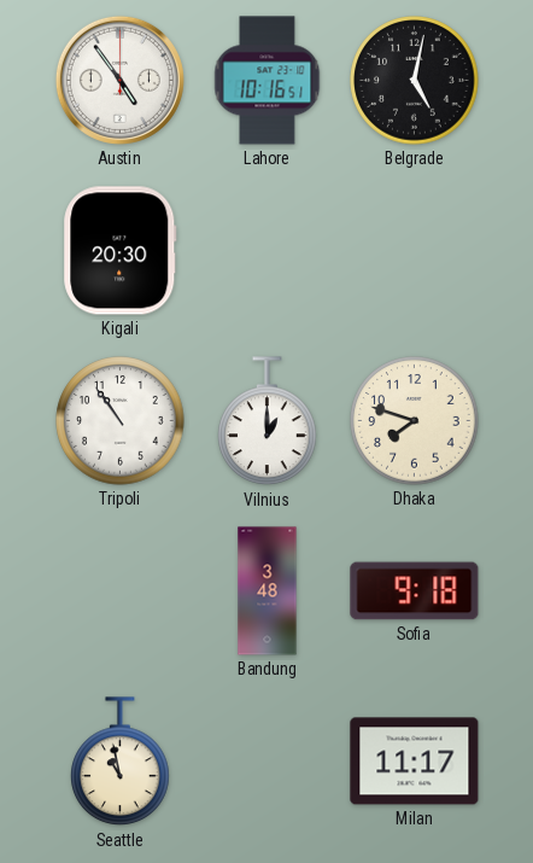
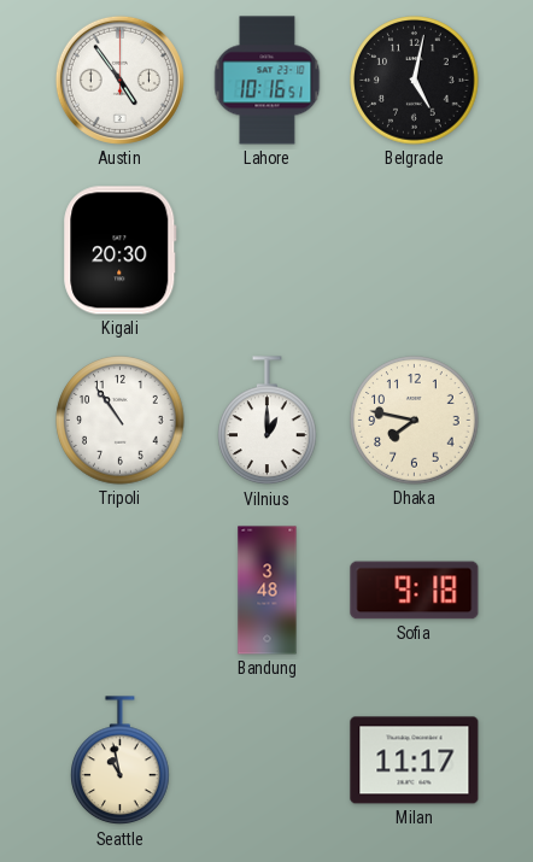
Dhaka: 7:48 -> 7:47 (415, 421)
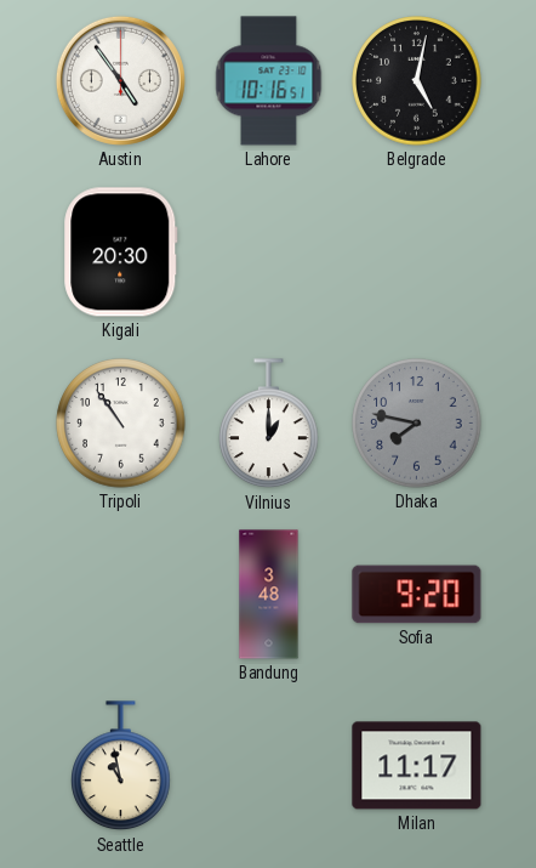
Dhaka dial: cream -> grey (417, 424)
Sofia: 9:18 -> 9:20 (417, 595)
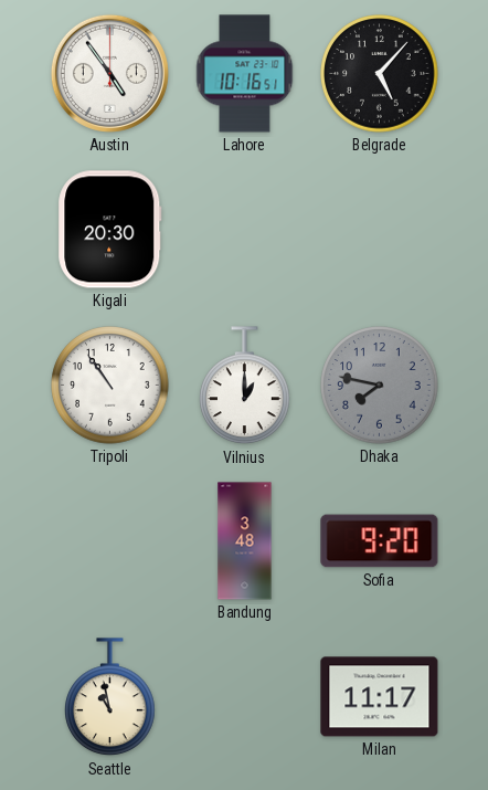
Belgrade: 5:02 -> 5:07 (380, 74)
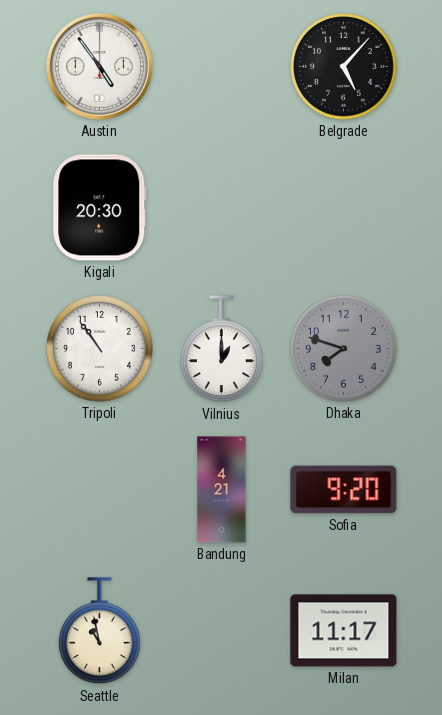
Lahore: 10:16 -> none (245, 74)
Dhaka: 7:47 -> 7:48 (344, 349)
Bandung: 3:48 -> 4:21 (222, 490)
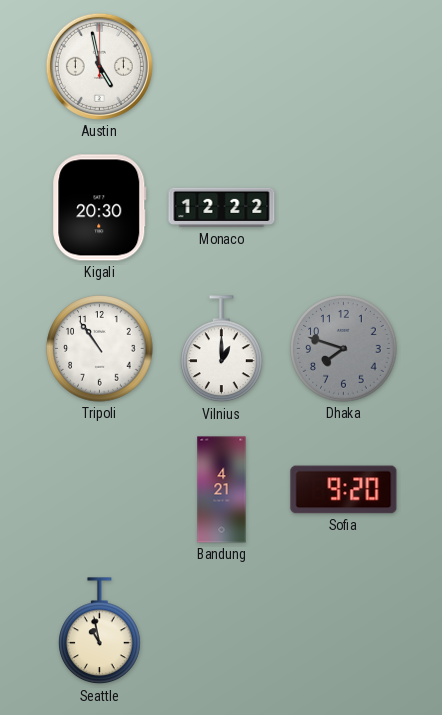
Austin: 4:54 -> 4:58 (99, 66)
Belgrade: 5:07 -> none (344, 67)
Monaco: none -> 12:22 (222, 208)
Milan: 11:17 -> none (344, 631)
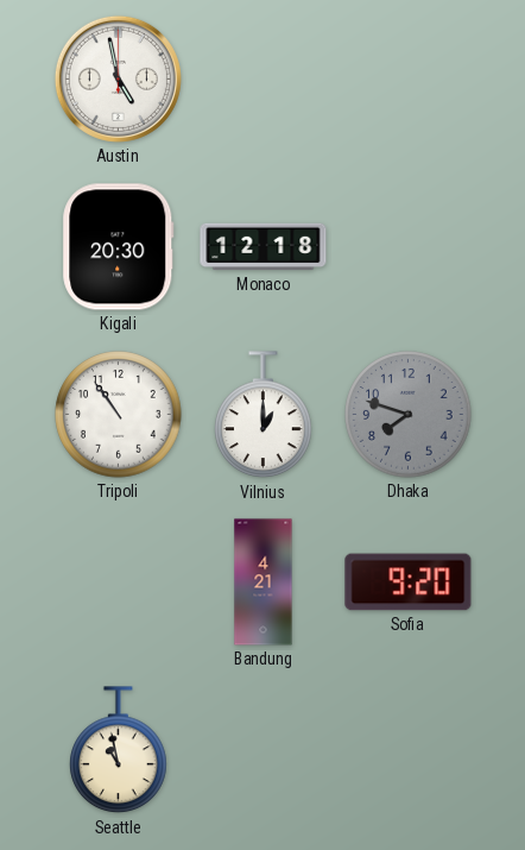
Monaco: 12:22 -> 12:18 (264, 247)
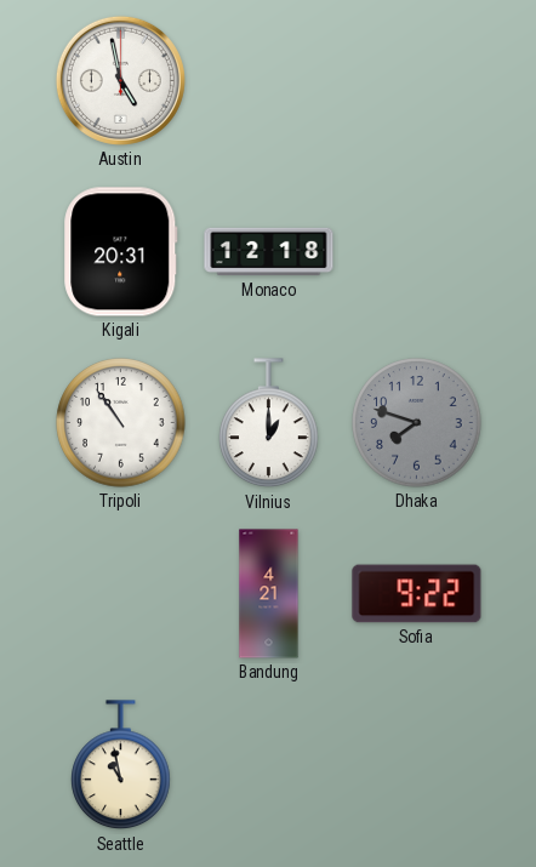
Kigali: 20:30 -> 20:31 (121, 252)
Sofia: 9:20 -> 9:22 (417, 594)
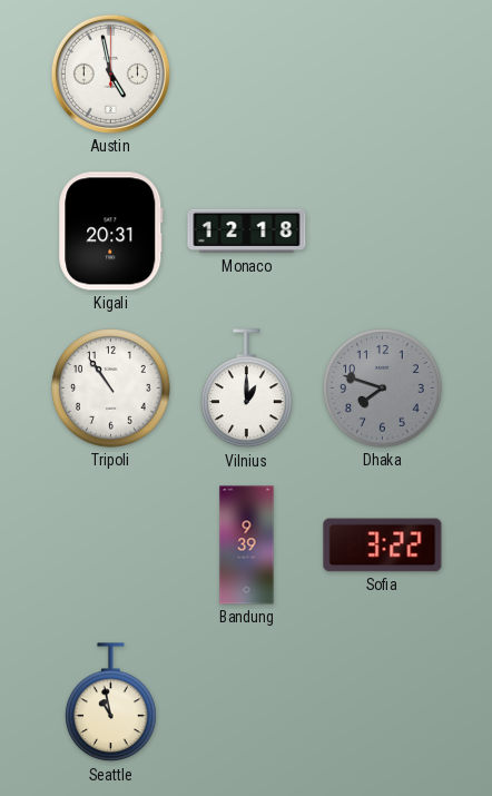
Bandung: 4:21 -> 9:39 (247, 546)
Sofia: 9:22 -> 3:22 (383, 546)
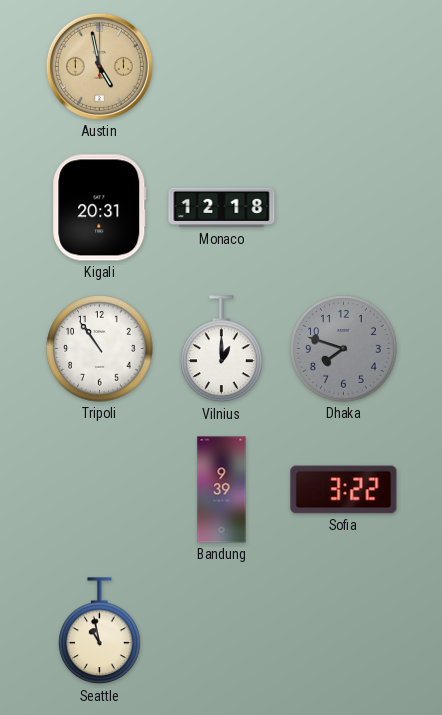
Austin dial: white -> champagne (99, 66)
